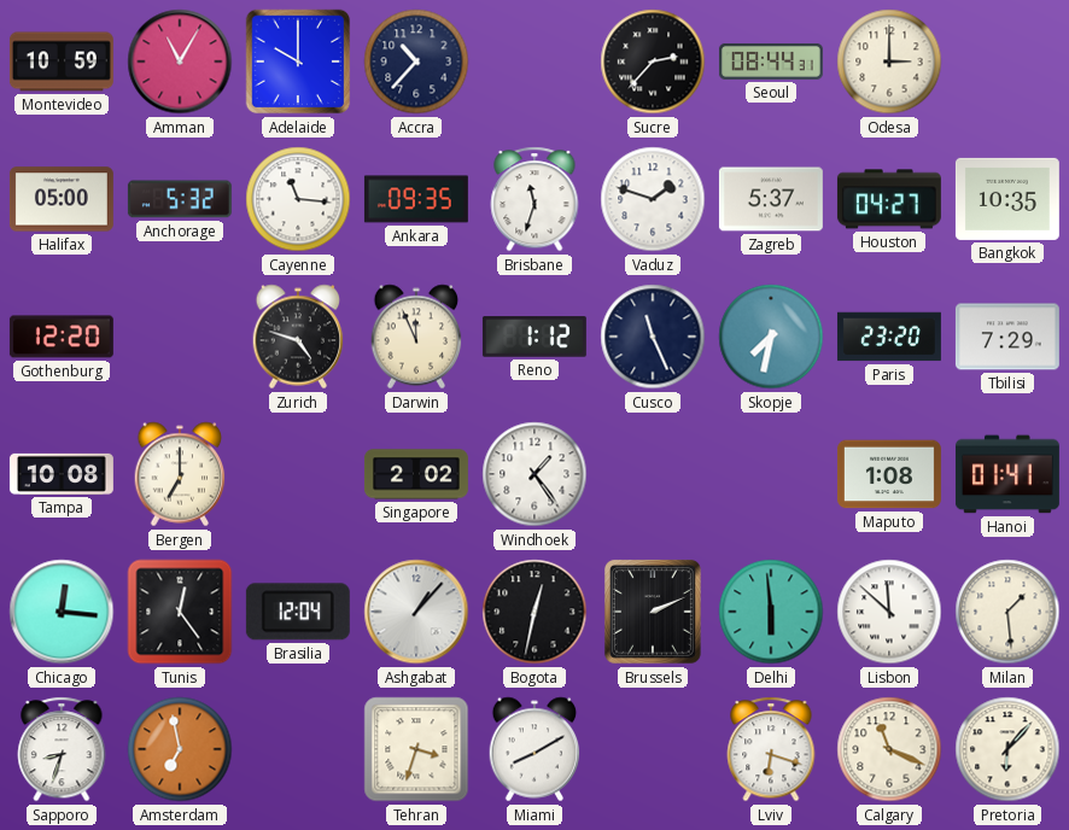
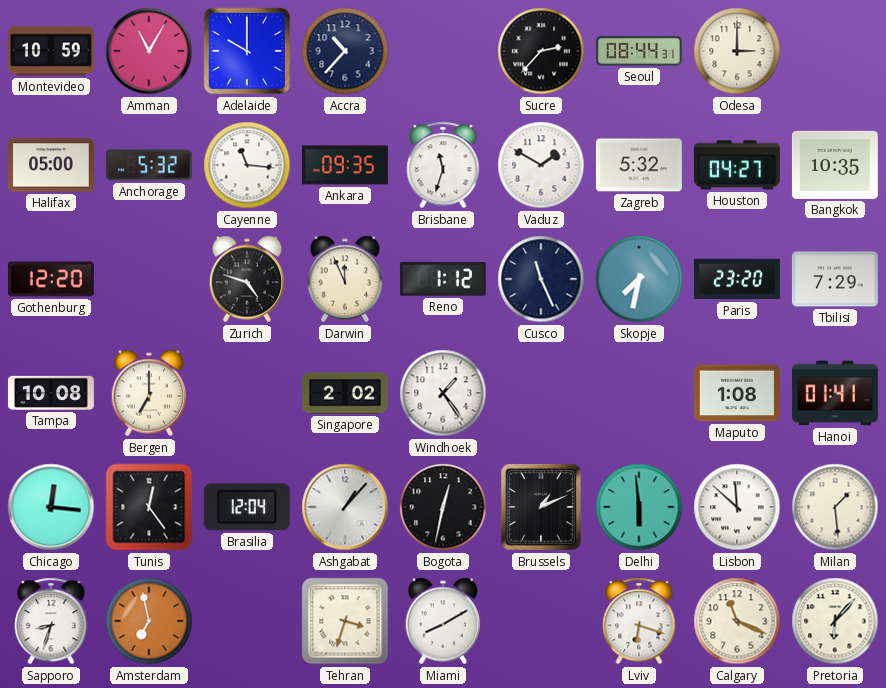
Vaduz: 1:48 -> 1:50 (541, 165)
Zagreb: 5:37 -> 5:32 (639, 165)
Brussels: 2:11 -> 1:11 (541, 507)
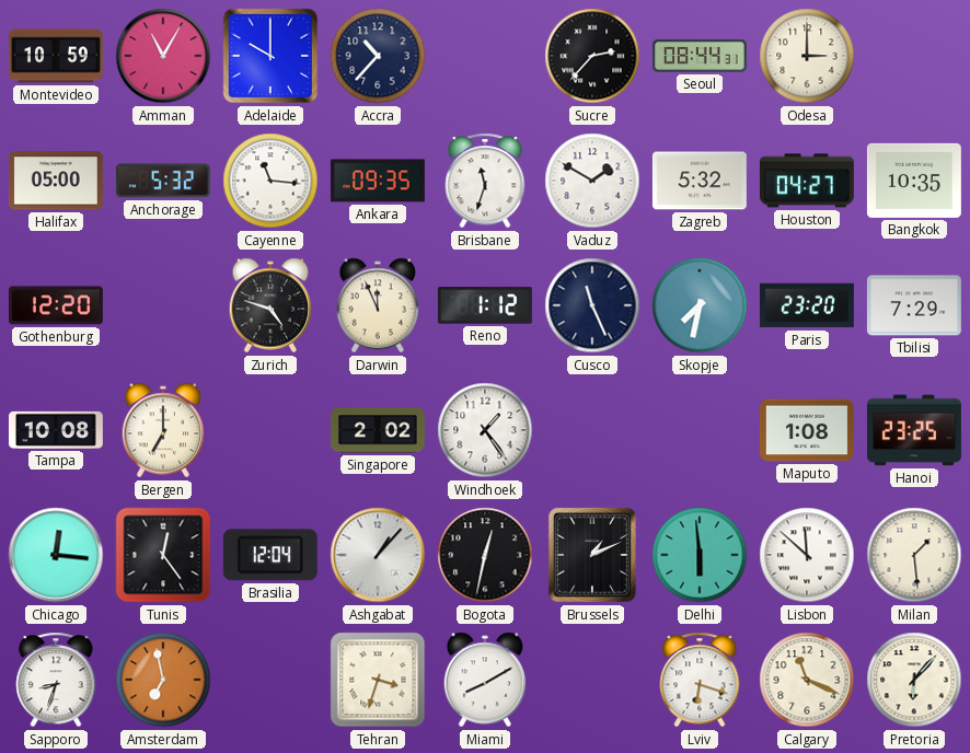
Hanoi: 01:41 -> 23:25 (914, 430)
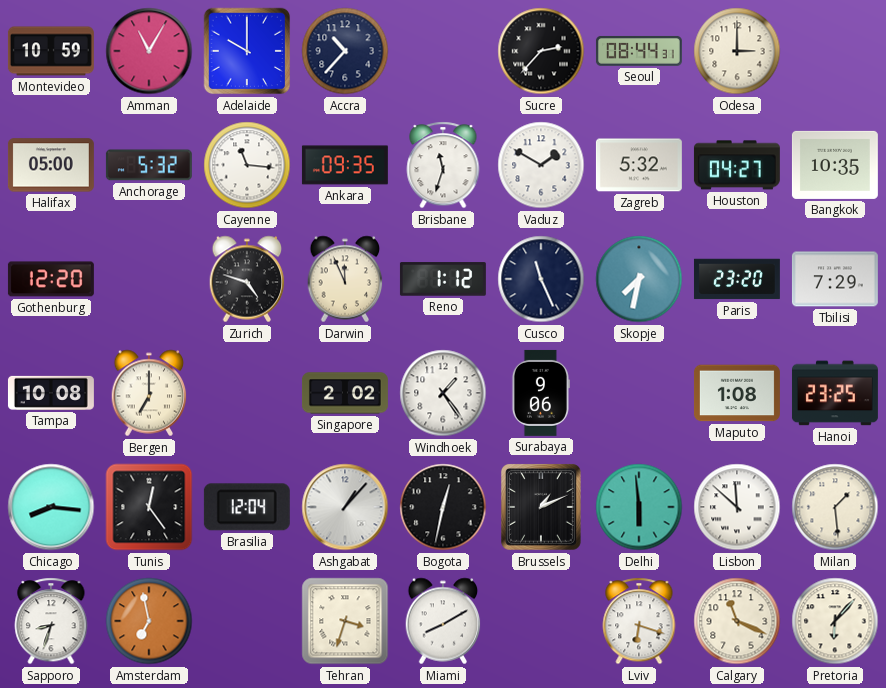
Surabaya: none -> 9:06 (540, 393)
Chicago: 12:16 -> 8:16 (51, 507)
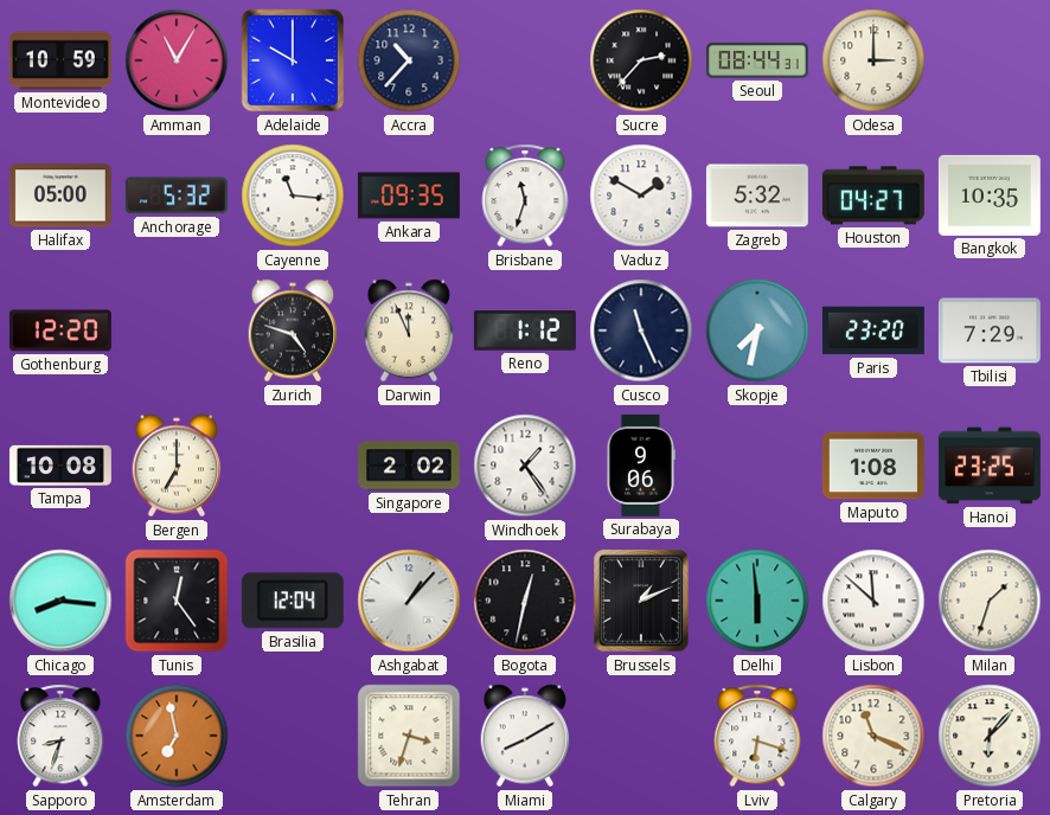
Milan: 1:29 -> 1:33 (990, 601)
